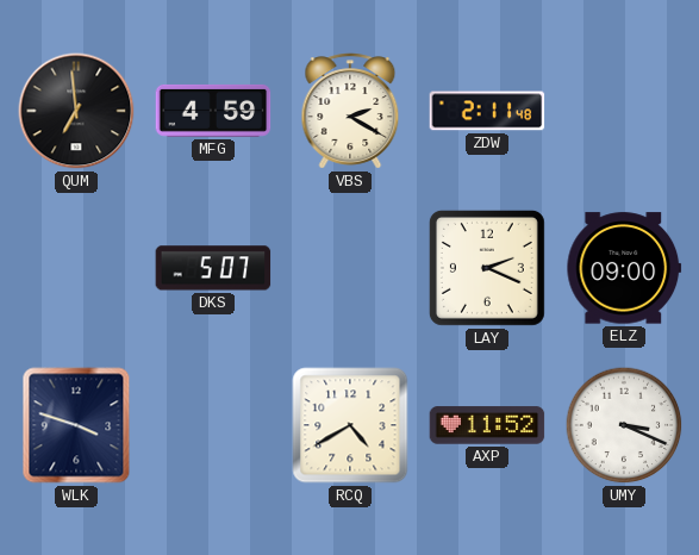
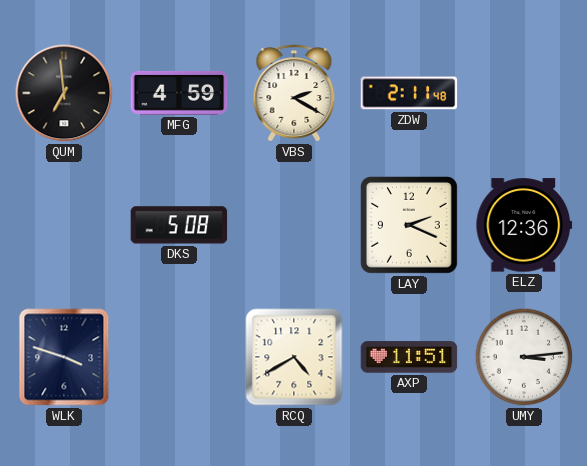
DKS: 5:07 -> 5:08 (179, 225)
ELZ: 09:00 -> 12:36 (524, 225)
AXP: 11:52 -> 11:51 (409, 357)
UMY: 3:19 -> 3:14 (524, 357)
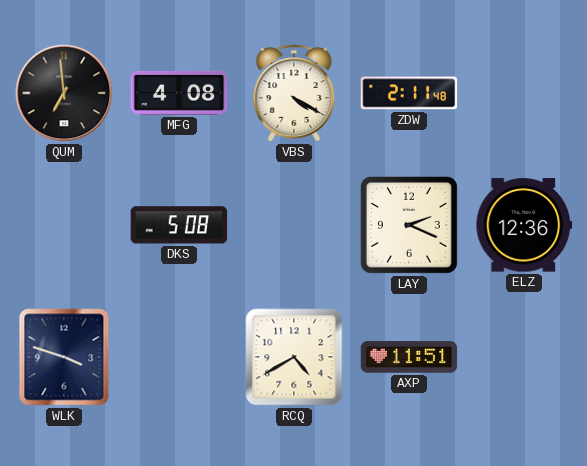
MFG: 4:59 -> 4:08 (179, 93)
VBS: 2:20 -> 4:20 (294, 93)
UMY: 3:14 -> none (524, 357)
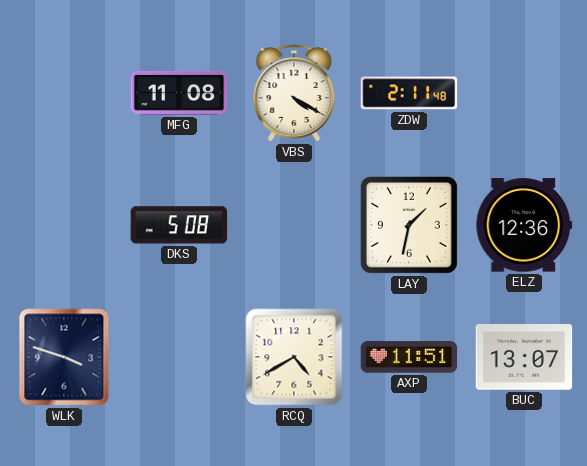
QUM: 6:59 -> none (64, 93)
MFG: 4:08 -> 11:08 (179, 93)
LAY: 2:19 -> 1:32 (409, 225)
BUC: none -> 13:07 (524, 357)
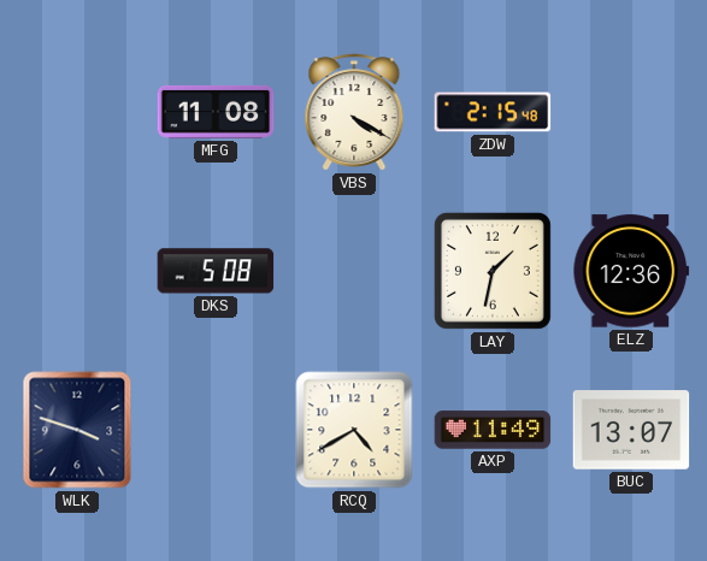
ZDW: 2:11 -> 2:15 (493, 112)
AXP: 11:51 -> 11:49 (493, 430)
